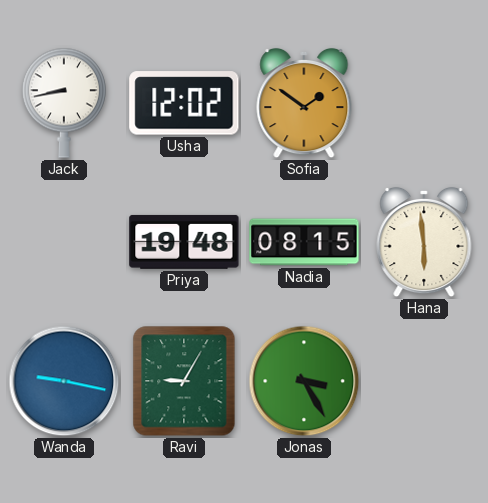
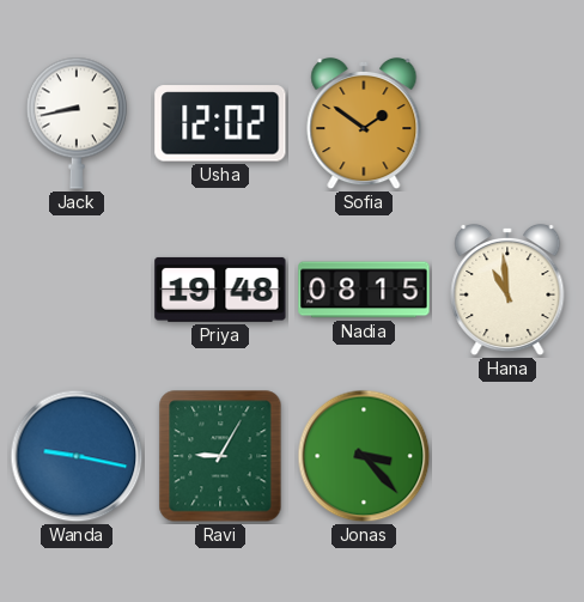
Hana: 5:59 -> 10:59 (507, 290)
Jonas: 3:25 -> 3:23 (364, 456)
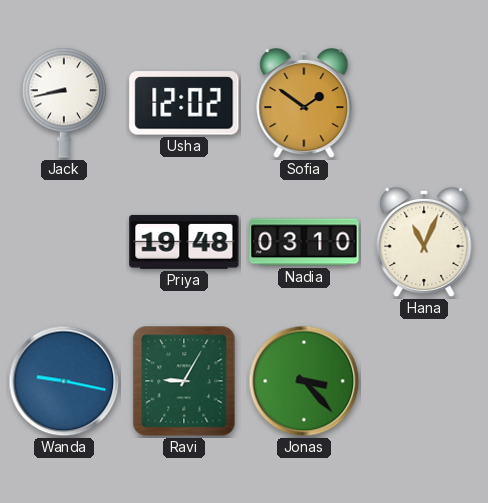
Nadia: 08:15 -> 03:10 (304, 242)
Hana: 10:59 -> 11:04 (424, 242)
